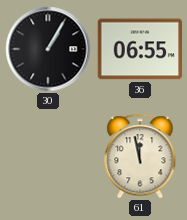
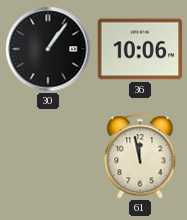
30: 1:05 -> 1:06 (48, 49)
36: 06:55 -> 10:06 (140, 49)
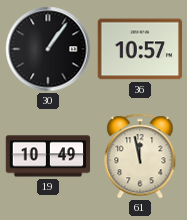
36: 10:06 -> 10:57 (140, 49)
19: none -> 10:49 (48, 156)
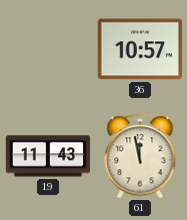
30: 1:06 -> none (48, 49)
19: 10:49 -> 11:43 (48, 156)
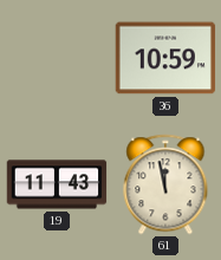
36: 10:57 -> 10:59 (165, 58)
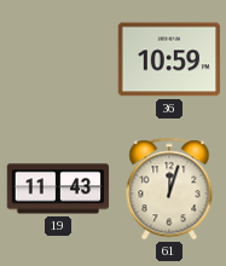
61: 11:58 -> 12:03 (169, 189)
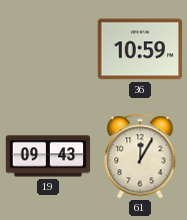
19: 11:43 -> 09:43 (48, 156)
61: 12:03 -> 12:05 (140, 156)
